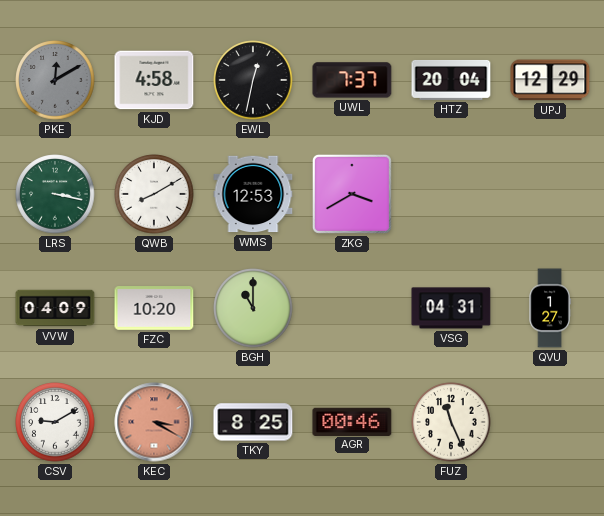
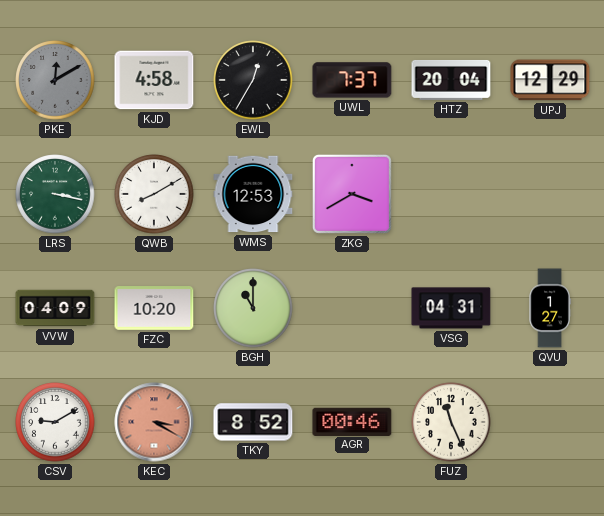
EWL: 12:32 -> 12:35 (253, 80)
TKY: 8:25 -> 8:52 (253, 422)
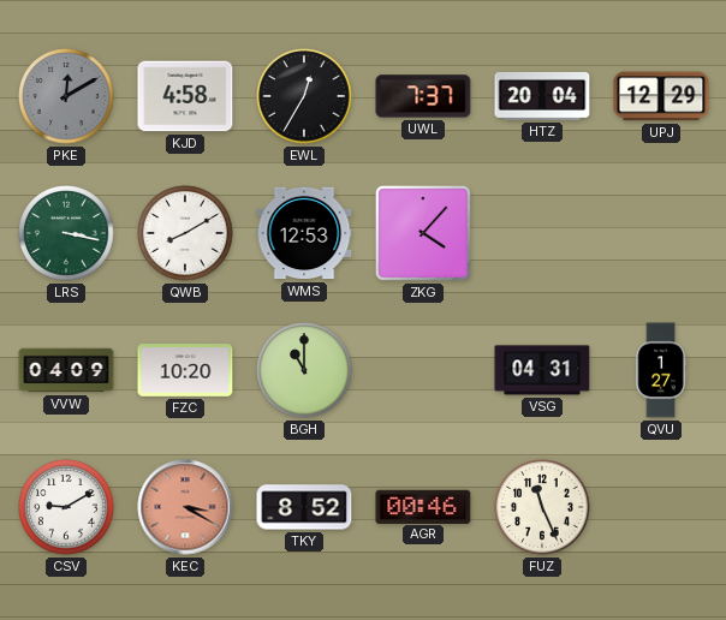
ZKG: 3:40 -> 4:07 (423, 233)
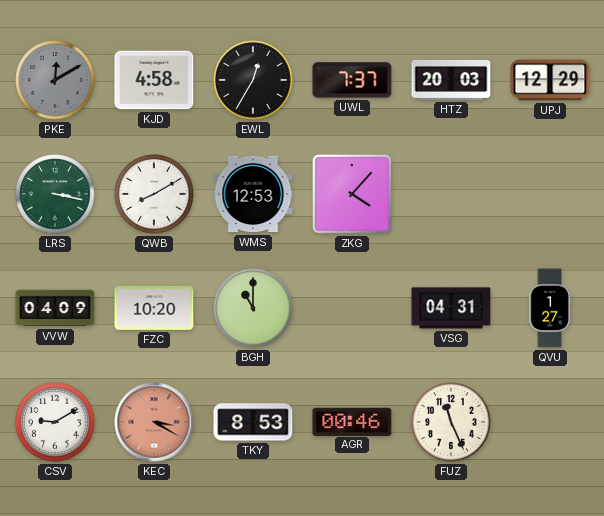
HTZ: 20:04 -> 20:03 (451, 80)
TKY: 8:52 -> 8:53 (253, 422)
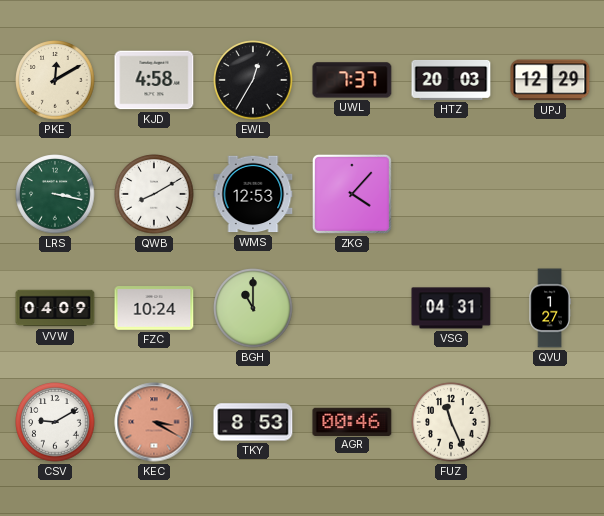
PKE dial: grey -> cream (55, 80)
FZC: 10:20 -> 10:24 (154, 309)
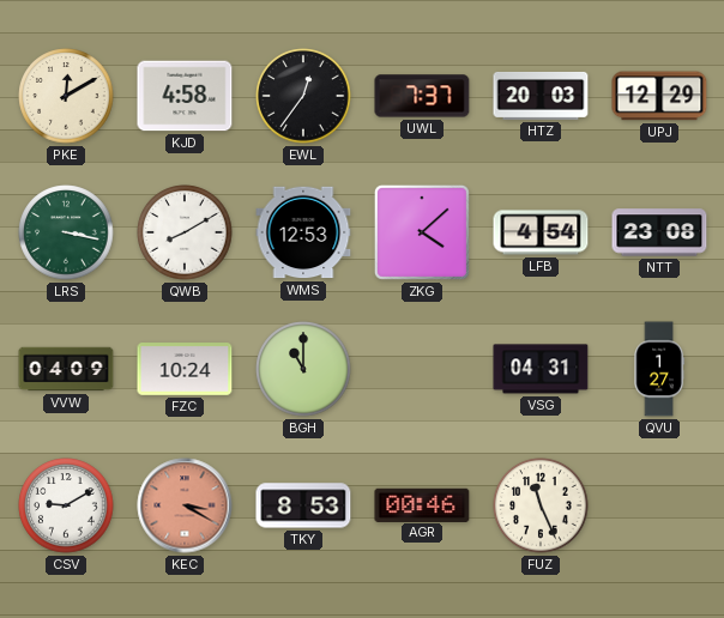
EWL: 12:35 -> 12:36 (303, 96)
ZKG: 4:07 -> 4:08 (422, 232)
LFB: none -> 4:54 (541, 232)
NTT: none -> 23:08 (659, 232)
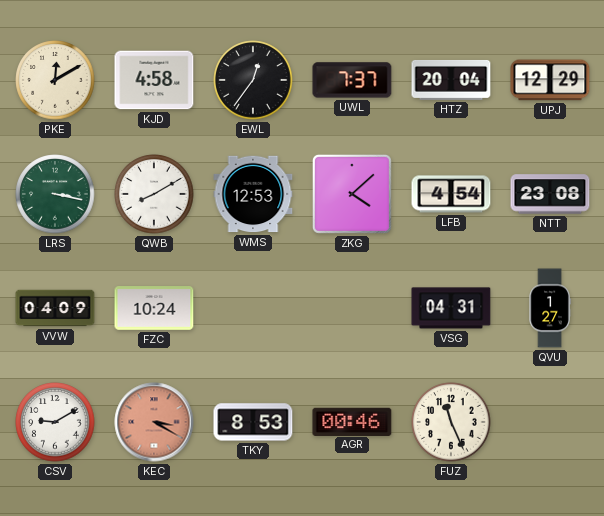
HTZ: 20:03 -> 20:04 (451, 80)
BGH: 11:00 -> none (303, 369)
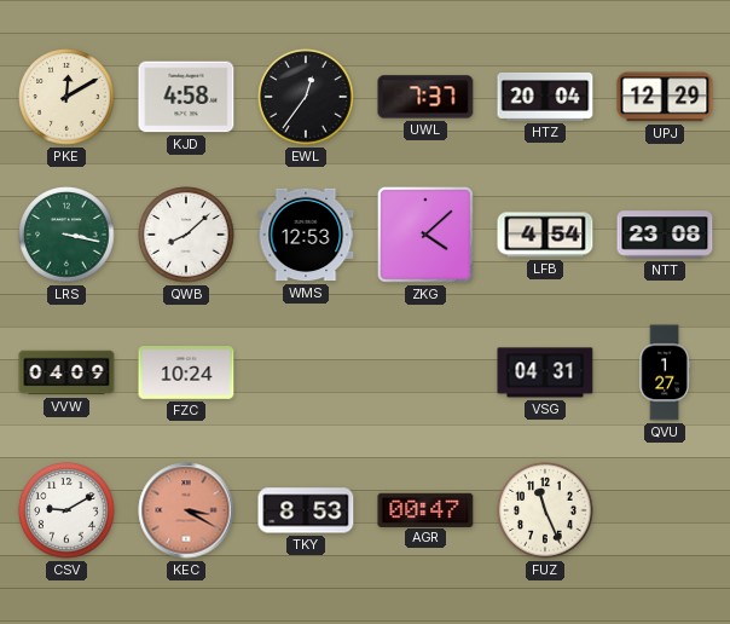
QWB: 8:10 -> 8:08 (186, 235)
AGR: 00:46 -> 00:47 (425, 509)
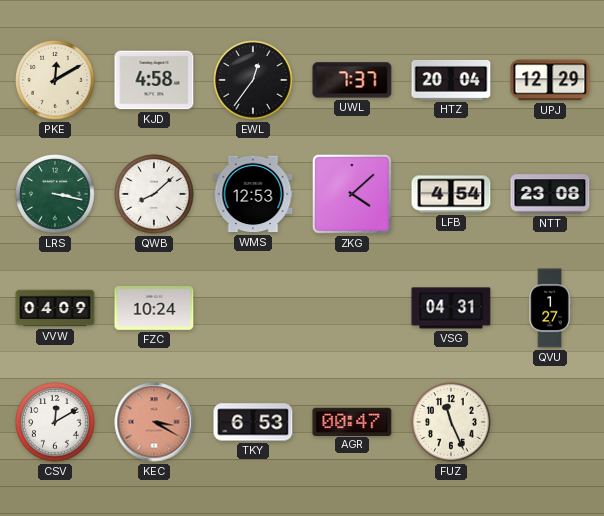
CSV: 9:10 -> 12:10 (55, 422)
TKY: 8:53 -> 6:53 (253, 422)
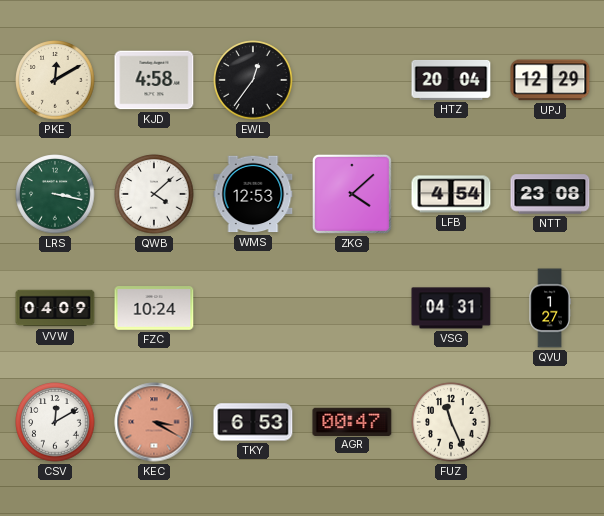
UWL: 7:37 -> none (352, 80)
QWB: 8:08 -> 4:08 (154, 194)
